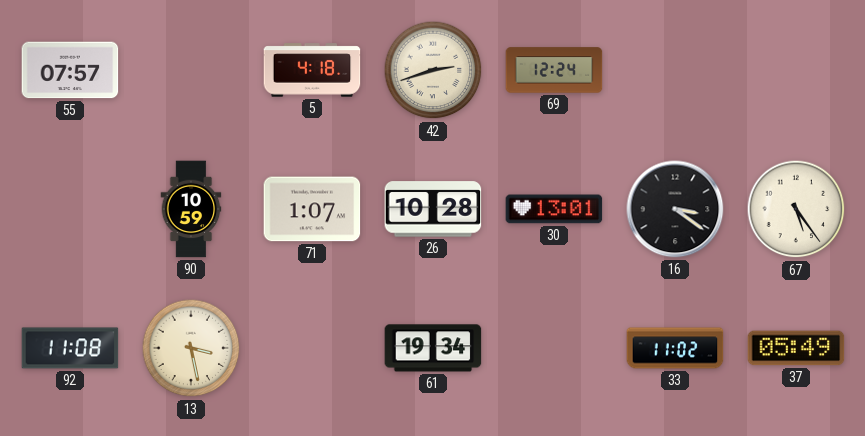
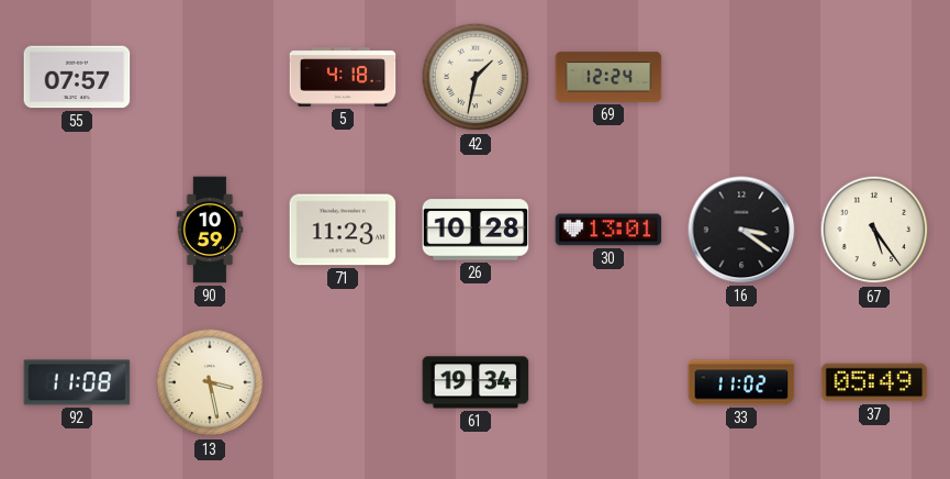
42: 2:42 -> 1:32 (476, 77)
71: 1:07 -> 11:23 (343, 230)
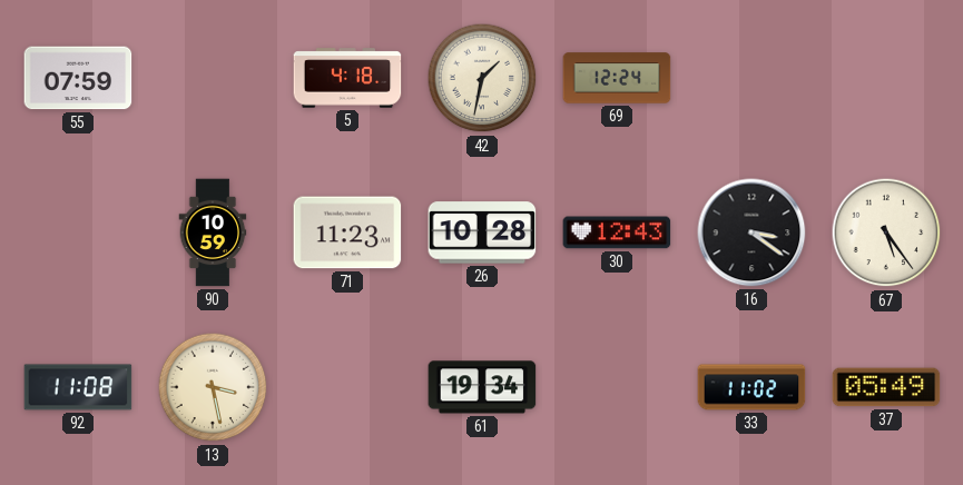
55: 07:57 -> 07:59 (78, 78)
30: 13:01 -> 12:43 (617, 232)
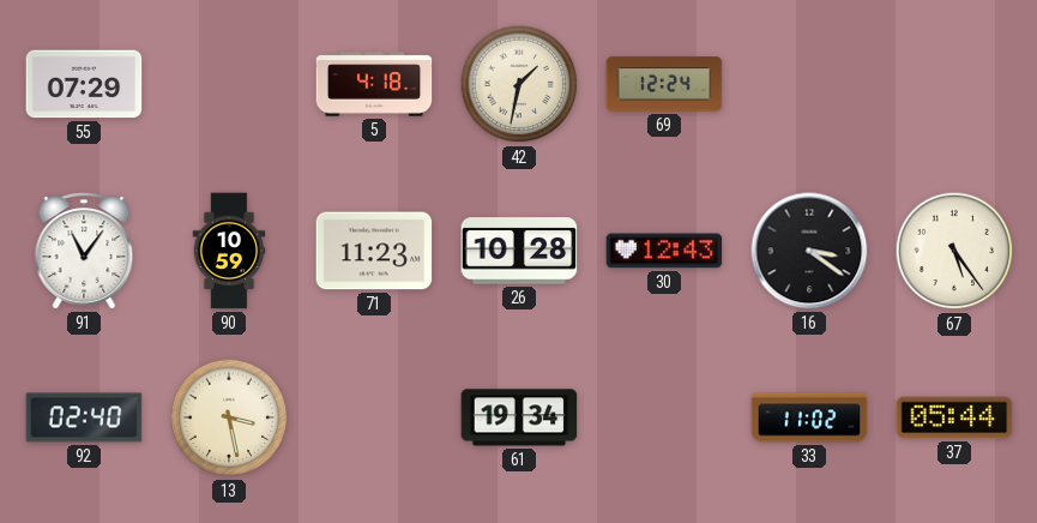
55: 07:59 -> 07:29 (84, 84)
91: none -> 11:06 (84, 251)
92: 11:08 -> 02:40 (84, 417)
37: 05:49 -> 05:44 (954, 417)
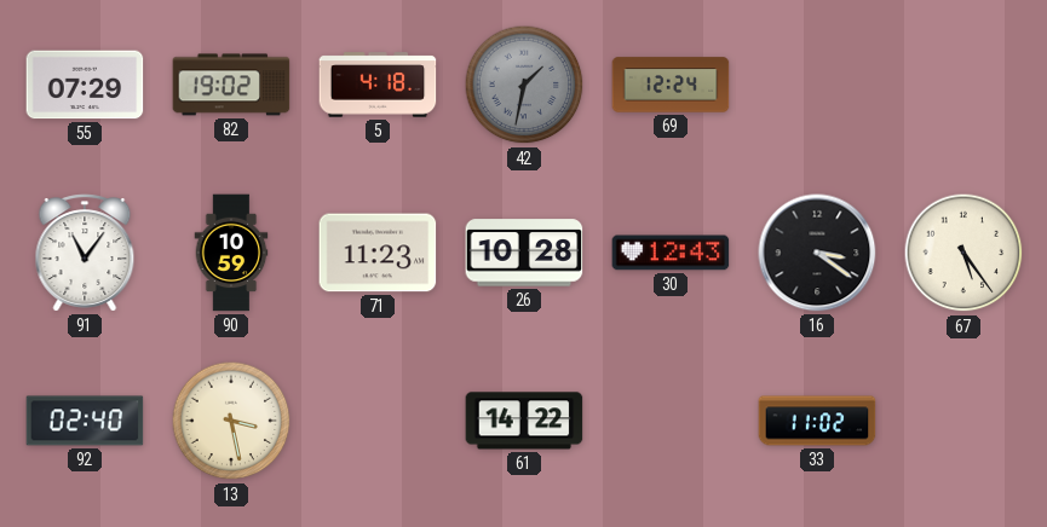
82: none -> 19:02 (231, 85)
42 dial: cream -> grey (524, 85)
61: 19:34 -> 14:22 (524, 421)
37: 05:44 -> none (954, 417)
